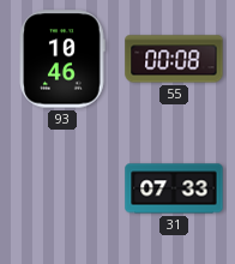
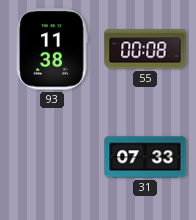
93: 10:46 -> 11:38 (52, 49)
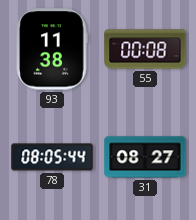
78: none -> 08:05 (52, 157)
31: 07:33 -> 08:27 (145, 157)
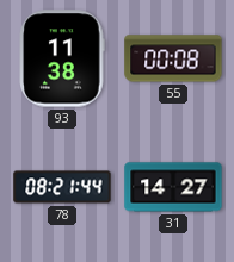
78: 08:05 -> 08:21 (62, 187)
31: 08:27 -> 14:27 (173, 187)
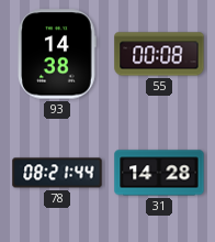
93: 11:38 -> 14:38 (57, 54)
31: 14:27 -> 14:28 (159, 173)
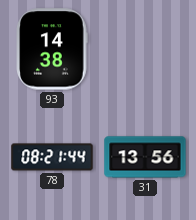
55: 00:08 -> none (159, 54)
31: 14:28 -> 13:56 (145, 157)
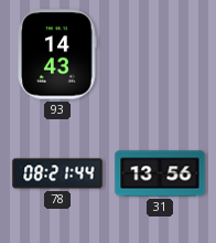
93: 14:38 -> 14:43 (57, 54)
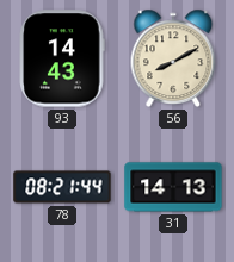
56: none -> 8:10 (173, 58)
31: 13:56 -> 14:13 (173, 187)
